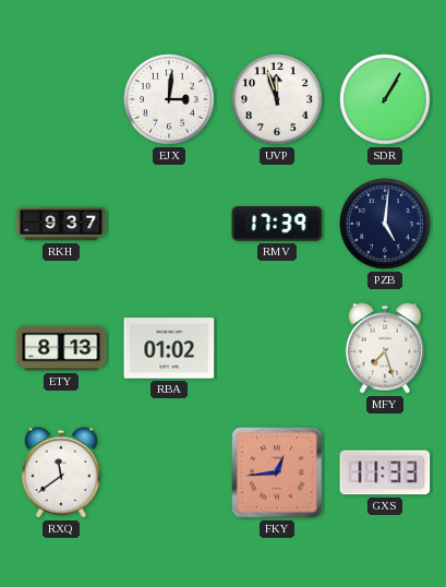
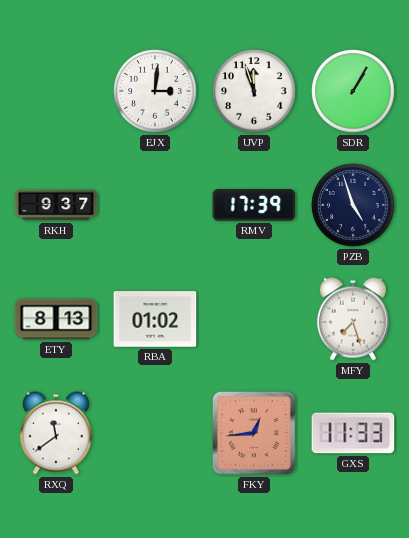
PZB: 5:01 -> 4:57 (353, 205)
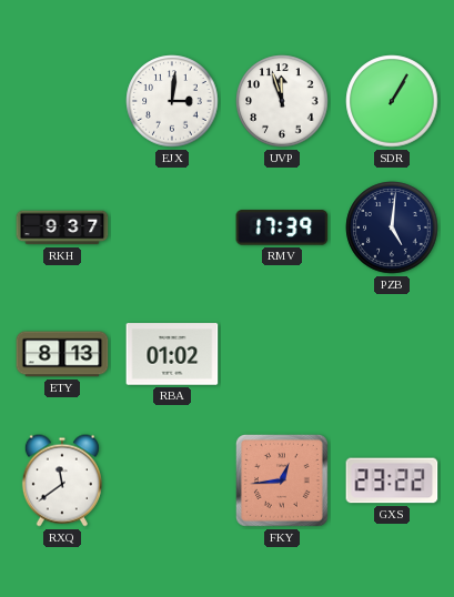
PZB: 4:57 -> 5:01 (392, 227)
MFY: 7:27 -> none (353, 319)
GXS: 11:33 -> 23:22 (392, 480)
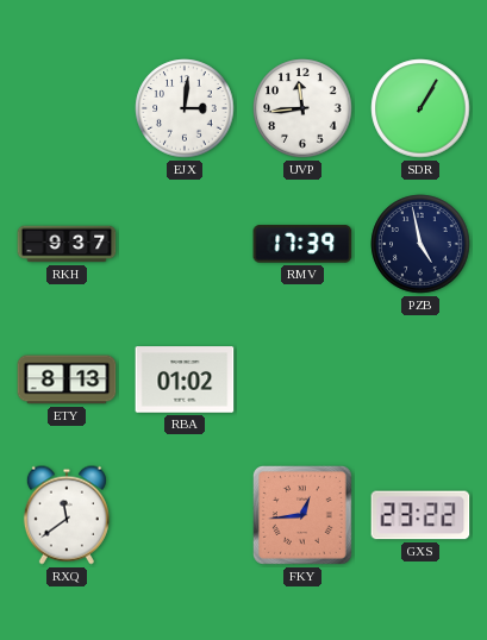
UVP: 11:57 -> 11:44 (302, 108)
PZB: 5:01 -> 4:58 (420, 244)
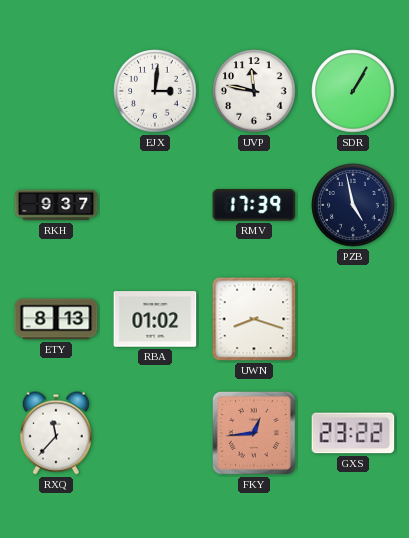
UVP: 11:44 -> 11:47 (254, 91)
UWN: none -> 8:18 (254, 319)
RXQ: 11:39 -> 11:37 (56, 433)
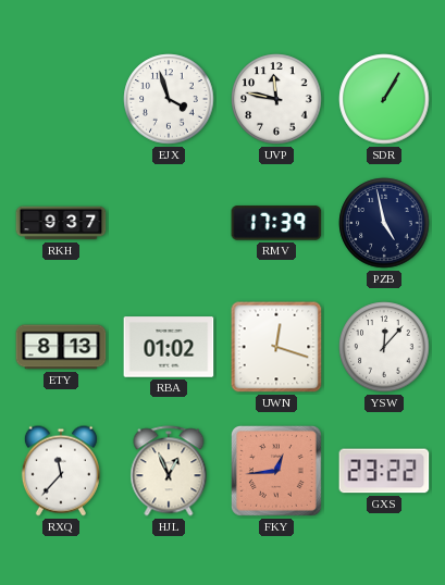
EJX: 3:01 -> 3:57 (169, 99)
UWN: 8:18 -> 12:18 (276, 347)
YSW: none -> 12:07 (384, 347)
HJL: none -> 12:56 (169, 471)
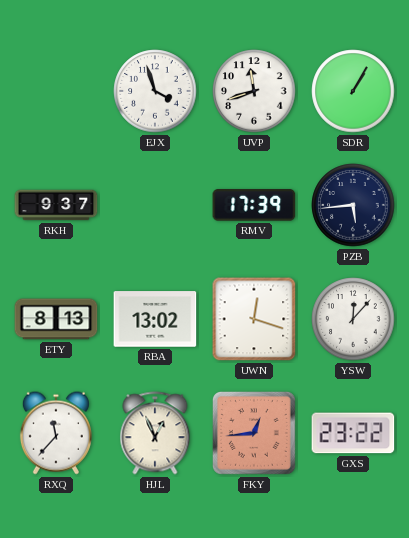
UVP: 11:47 -> 11:42 (254, 91)
PZB: 4:58 -> 5:44 (353, 205)
RBA: 01:02 -> 13:02 (155, 319)
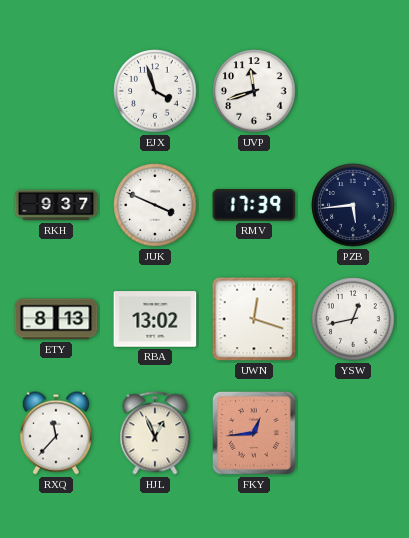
SDR: 1:05 -> none (353, 91)
JUK: none -> 3:49 (155, 205)
YSW: 12:07 -> 12:43 (353, 319)
GXS: 23:22 -> none (353, 433)
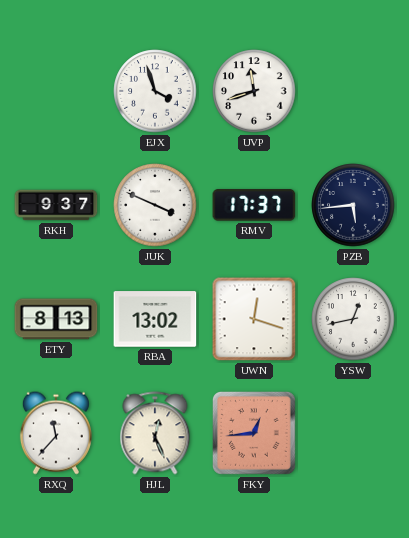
RMV: 17:39 -> 17:37 (254, 205)
HJL: 12:56 -> 12:26 (155, 433)
